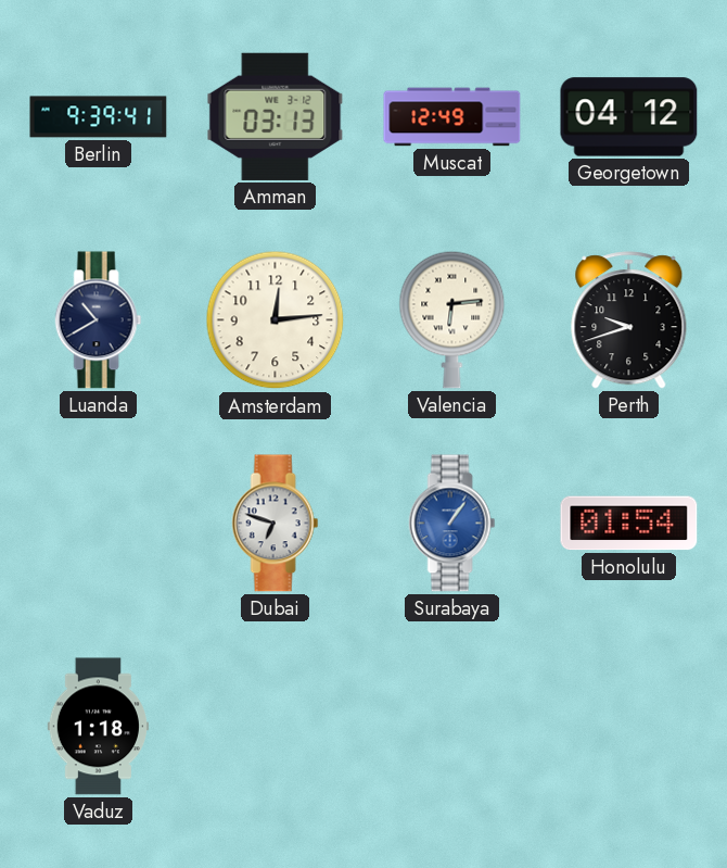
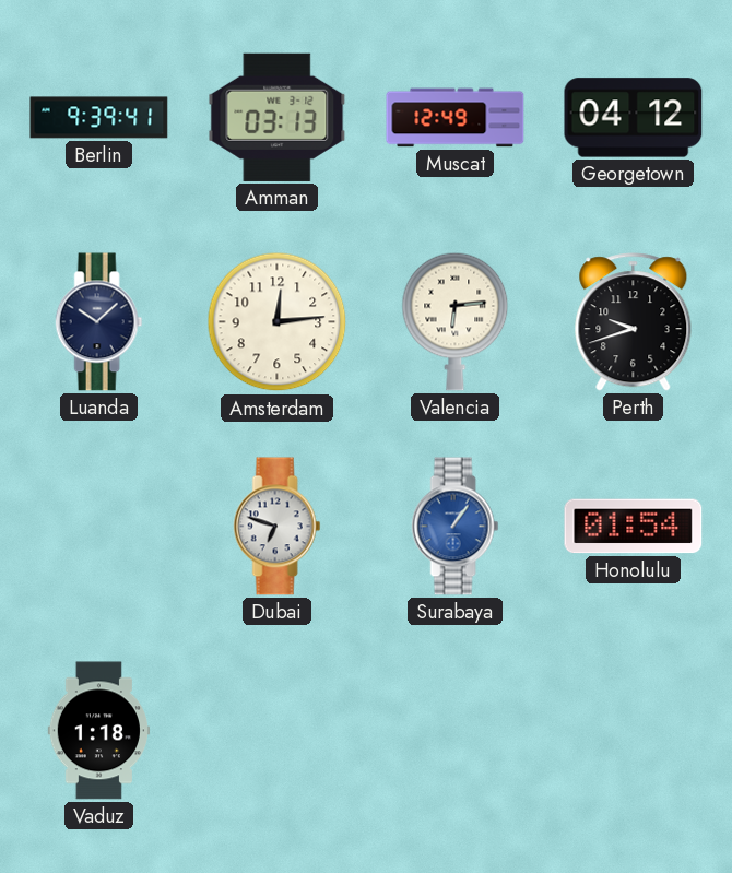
Luanda: 10:40 -> 10:08 (99, 322)
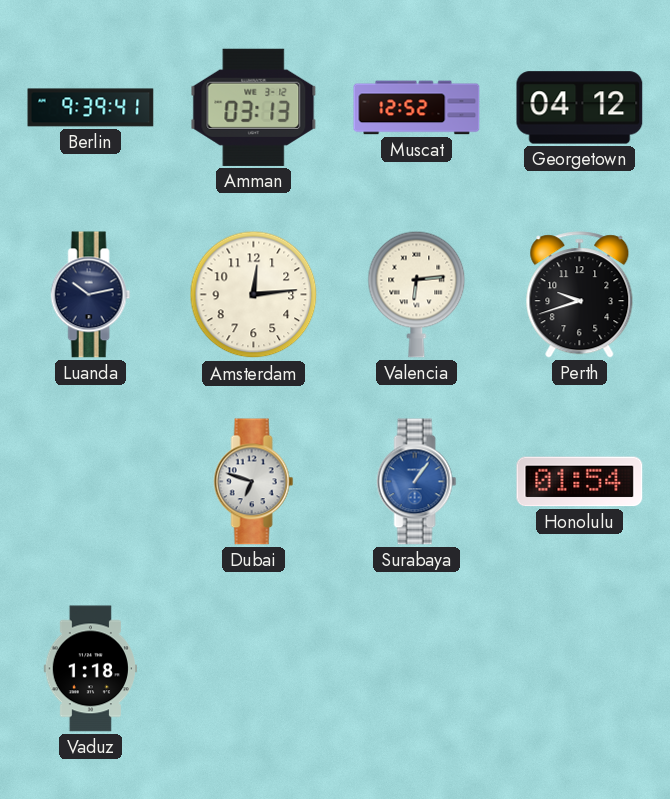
Muscat: 12:49 -> 12:52 (417, 108)
Luanda: 10:08 -> 10:13 (91, 295)
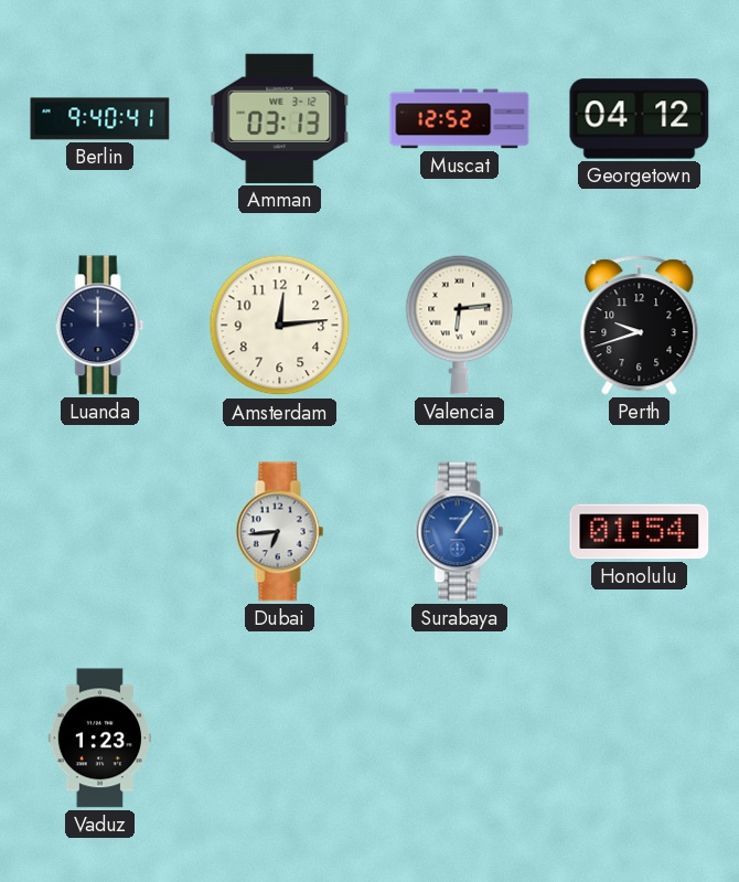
Berlin: 9:39 -> 9:40 (100, 119)
Luanda: 10:13 -> 12:00 (100, 326)
Dubai: 6:48 -> 6:44 (280, 532)
Vaduz: 1:18 -> 1:23 (99, 738)
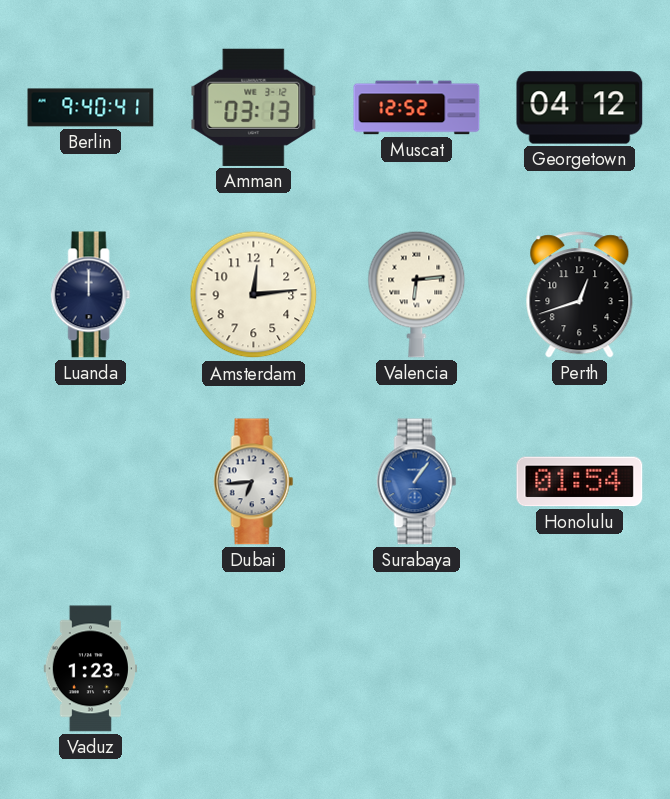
Perth: 9:42 -> 12:42 (580, 295)
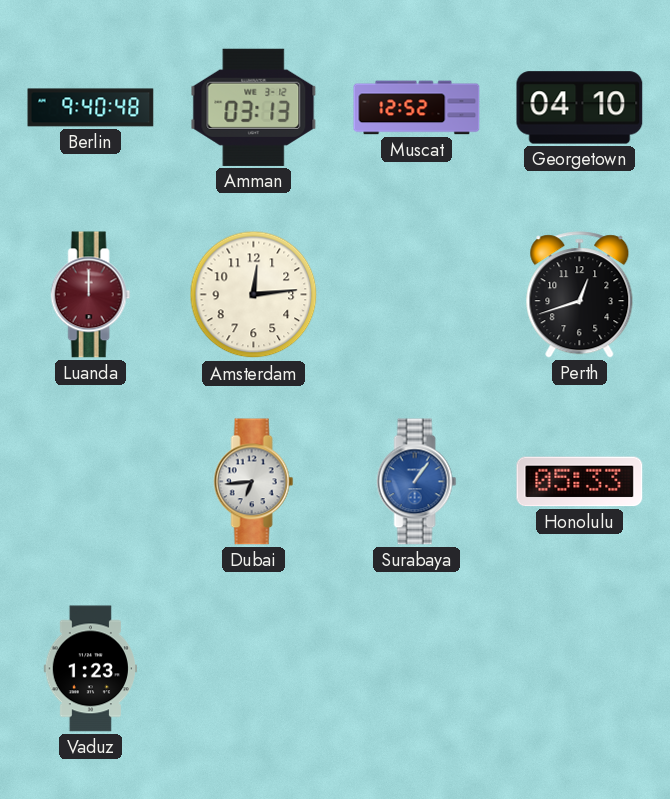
Berlin: 9:40:41 -> 9:40:48 (91, 108)
Georgetown: 04:12 -> 04:10 (580, 108)
Luanda dial: navy -> burgundy (91, 295)
Valencia: 6:14 -> none (417, 294)
Honolulu: 01:54 -> 05:33 (580, 482)
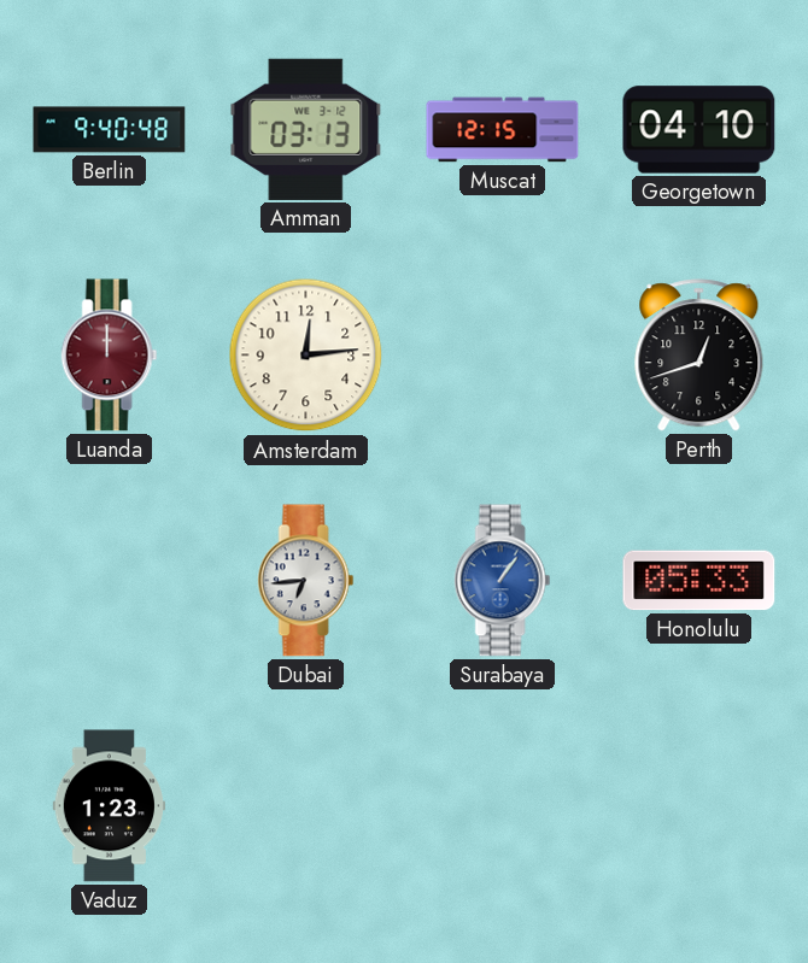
Muscat: 12:52 -> 12:15 (503, 130)
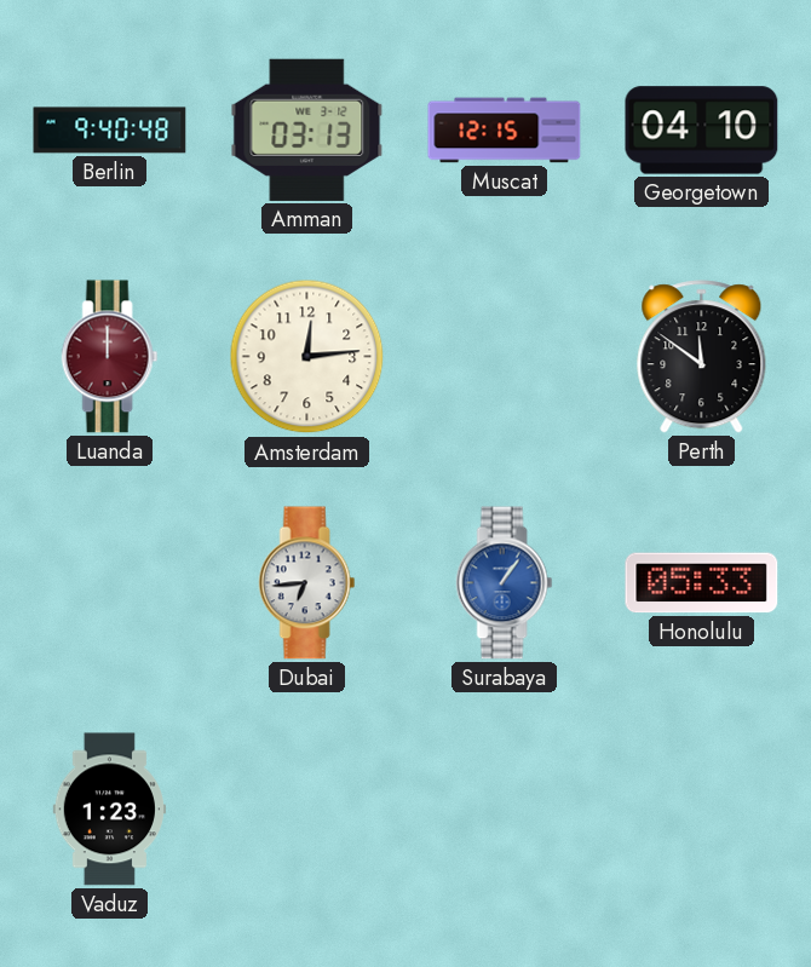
Perth: 12:42 -> 11:51 (702, 357)
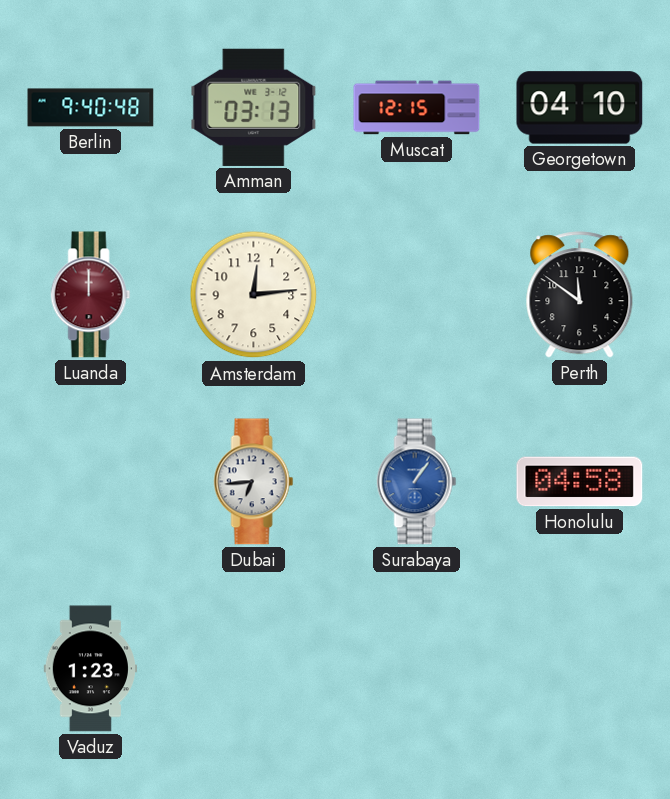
Honolulu: 05:33 -> 04:58 (580, 482)
